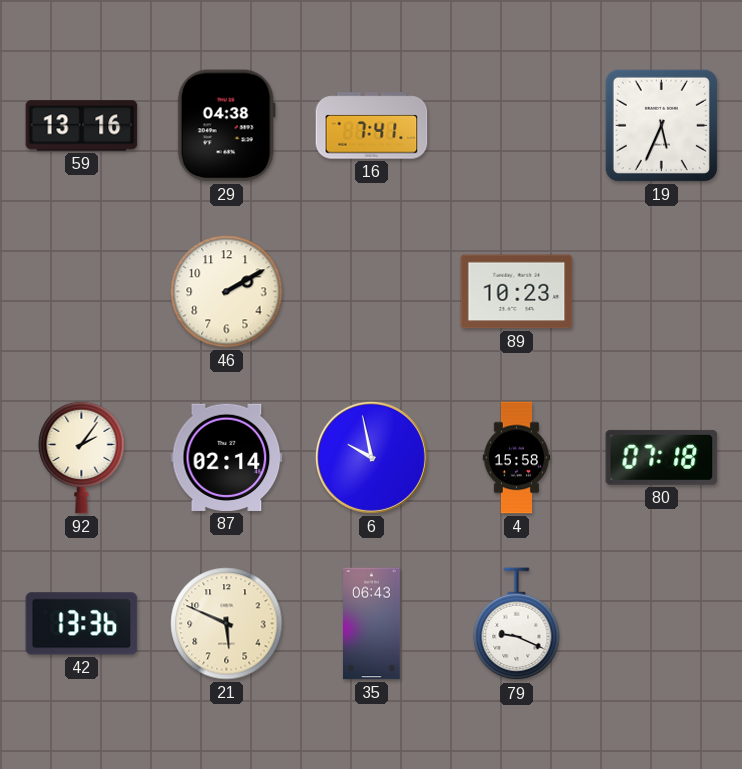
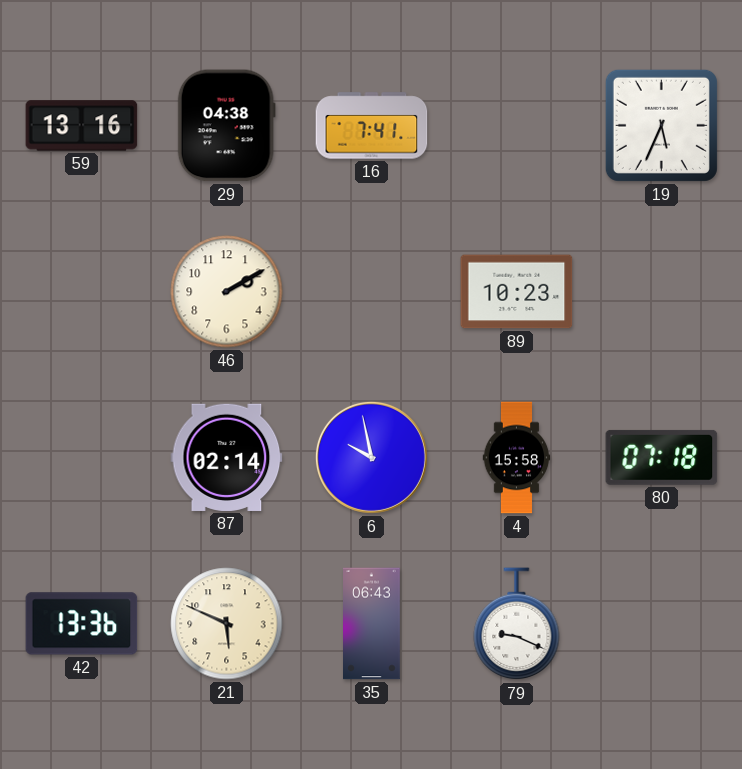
92: 2:06 -> none (82, 457)
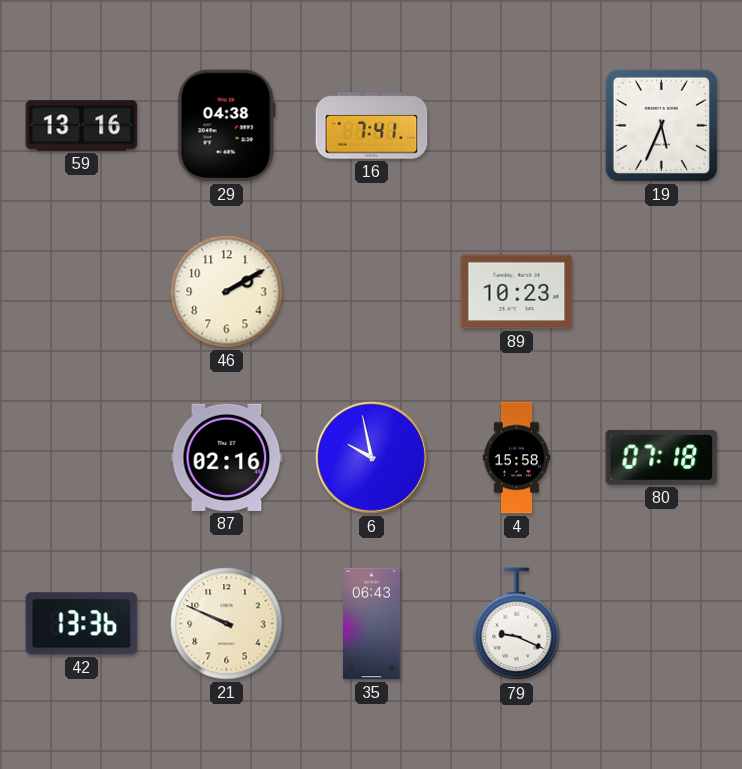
87: 02:14 -> 02:16 (227, 457)
21: 5:49 -> 9:49 (227, 624)
